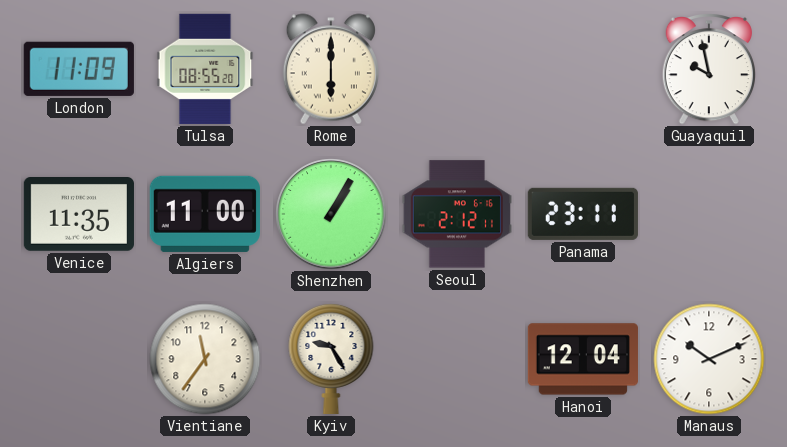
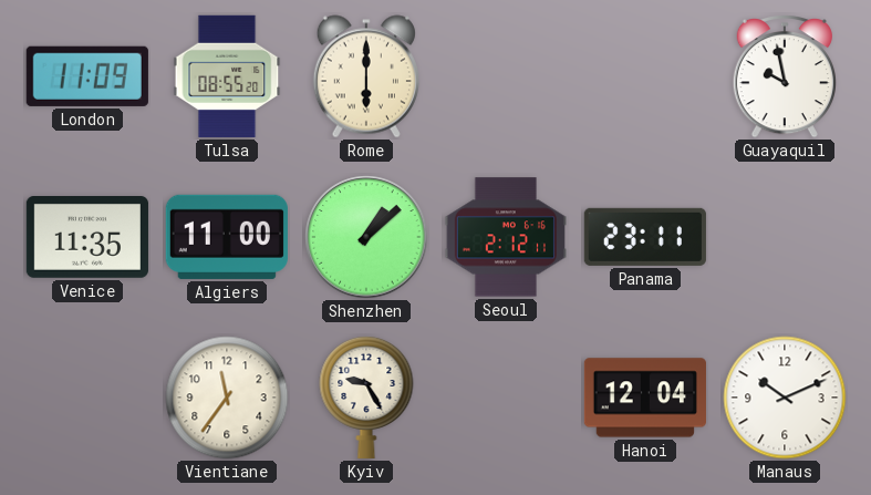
Shenzhen: 1:05 -> 1:08 (366, 237)
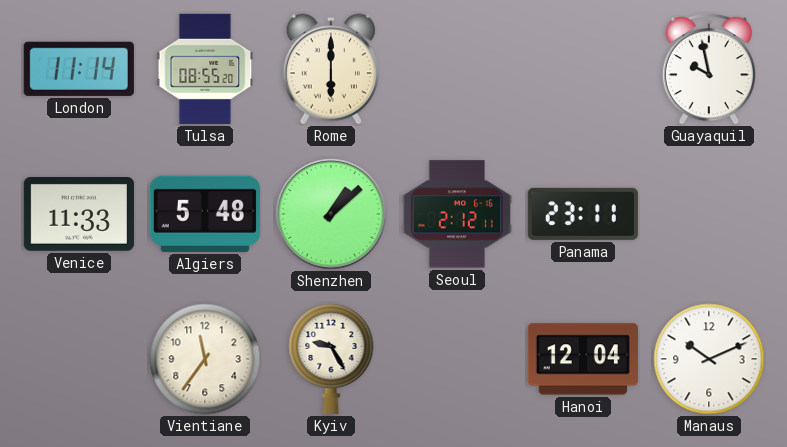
London: 11:09 -> 11:14 (79, 69)
Venice: 11:35 -> 11:33 (79, 215)
Algiers: 11:00 -> 5:48 (205, 214)
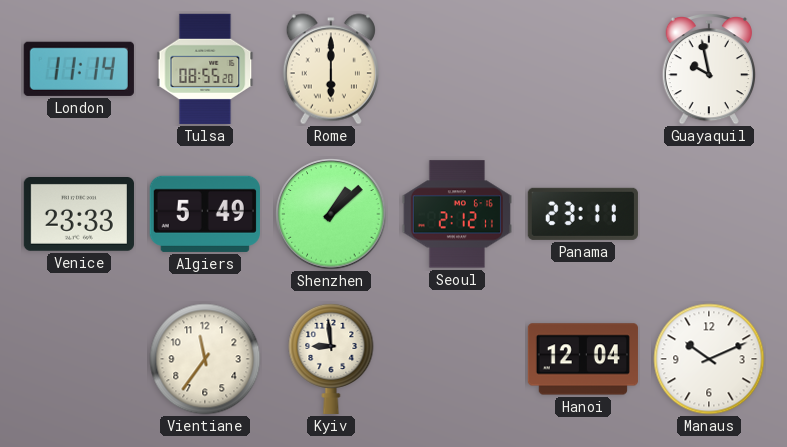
Venice: 11:33 -> 23:33 (79, 215)
Algiers: 5:48 -> 5:49 (205, 214)
Kyiv: 9:25 -> 8:59 (331, 358)
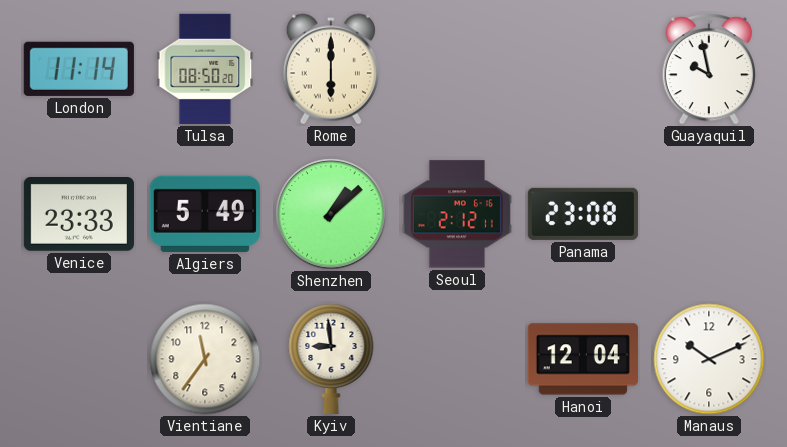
Tulsa: 08:55 -> 08:50 (205, 69)
Panama: 23:11 -> 23:08 (583, 214)
